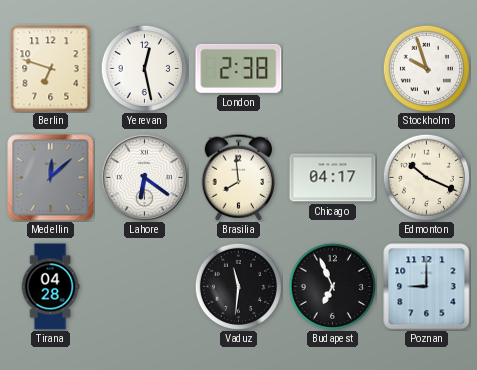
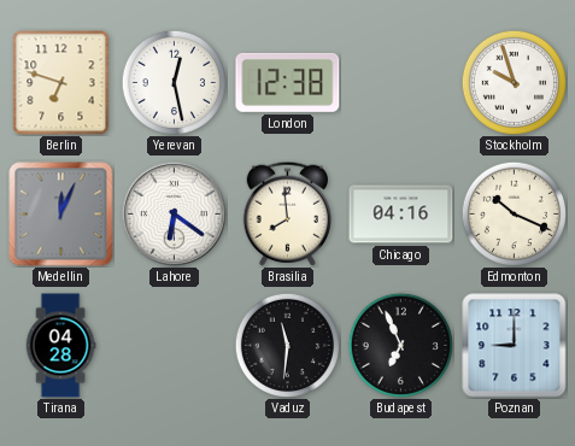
London: 2:38 -> 12:38 (288, 82)
Medellin: 12:08 -> 12:04 (61, 215)
Chicago: 04:17 -> 04:16 (401, 215)
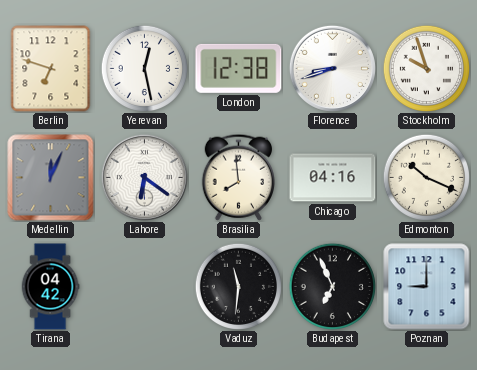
Florence: none -> 8:42 (332, 68)
Tirana: 04:28 -> 04:42 (50, 287)
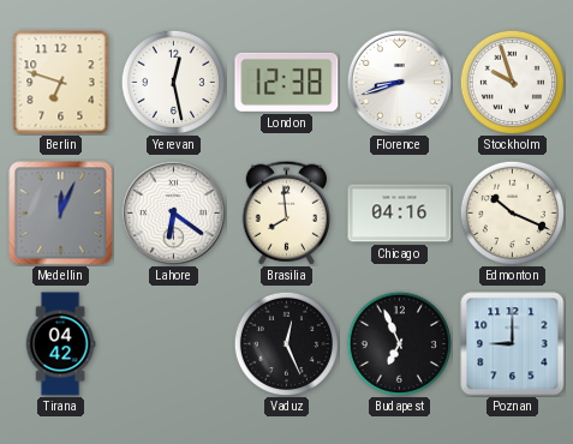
Vaduz: 11:31 -> 12:26 (286, 343)
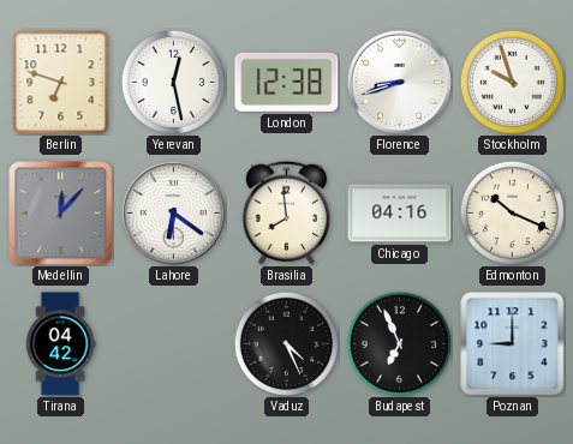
Medellin: 12:04 -> 12:07 (61, 214)
Vaduz: 12:26 -> 4:26 (286, 343)
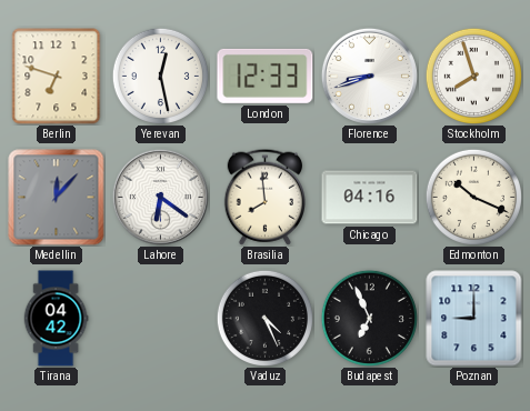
London: 12:38 -> 12:33 (266, 76)
Stockholm: 9:57 -> 7:57 (473, 76)
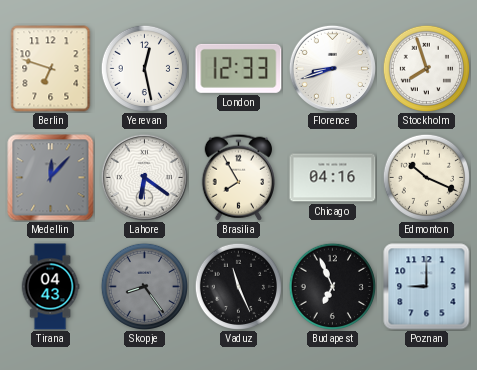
Brasilia: 7:59 -> 7:55 (238, 177)
Tirana: 04:42 -> 04:43 (50, 287)
Skopje: none -> 8:24 (144, 286)
Vaduz: 4:26 -> 11:26 (238, 286)
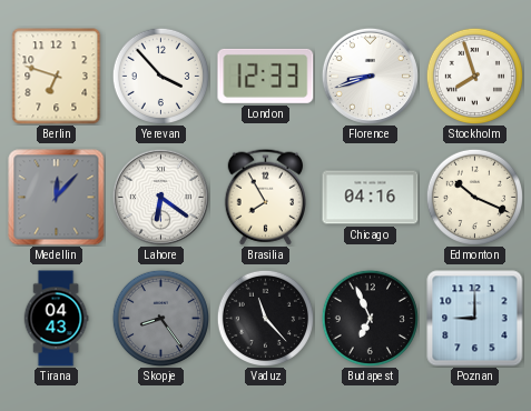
Yerevan: 12:28 -> 3:53 (160, 76)
Vaduz: 11:26 -> 11:23 (265, 318)
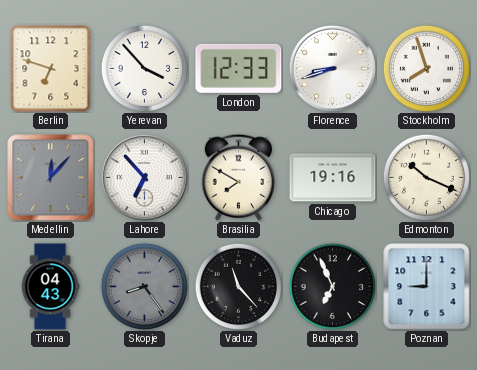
Lahore: 6:21 -> 6:53 (144, 177)
Brasilia: 7:55 -> 7:50 (238, 177)
Chicago: 04:16 -> 19:16 (333, 178)
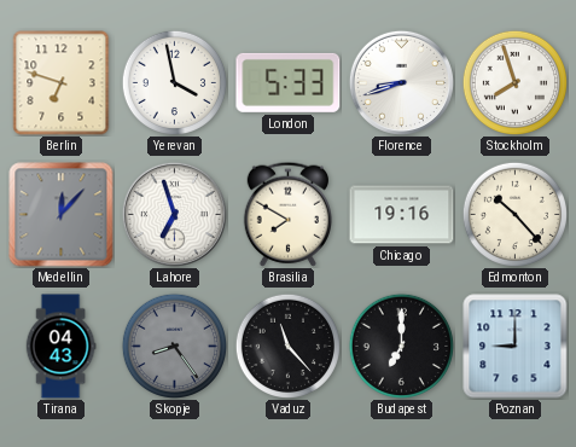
Yerevan: 3:53 -> 3:58 (174, 82)
London: 12:33 -> 5:33 (289, 82)
Lahore: 6:53 -> 6:57 (174, 214)
Edmonton: 10:19 -> 10:23 (514, 214)
Budapest: 6:56 -> 7:00 (401, 346)
